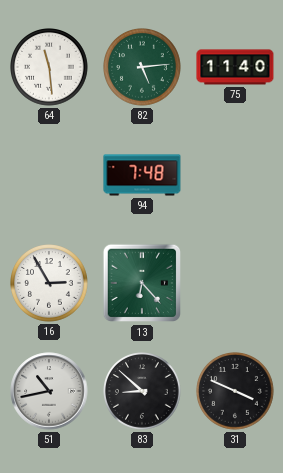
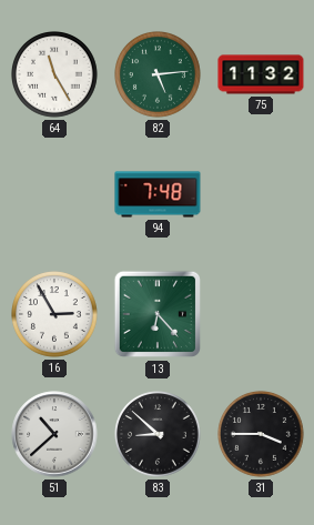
64: 11:29 -> 11:25 (55, 75)
75: 11:40 -> 11:32 (261, 74)
51: 10:43 -> 10:38 (54, 434)
31: 3:49 -> 3:45 (262, 435)
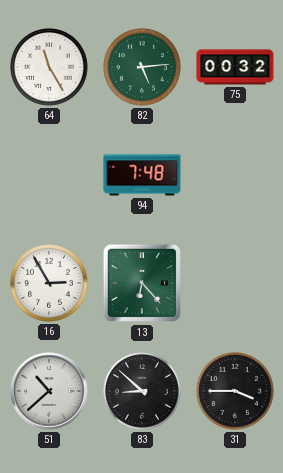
75: 11:32 -> 00:32 (235, 67)
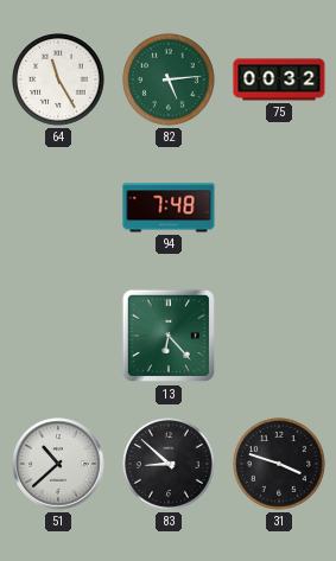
16: 2:55 -> none (50, 284)
31: 3:45 -> 3:48 (280, 465)
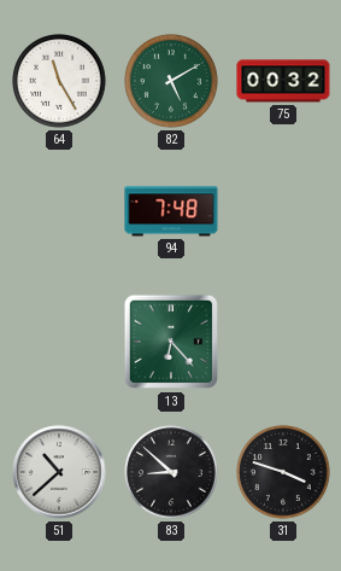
82: 5:14 -> 5:10 (172, 82)
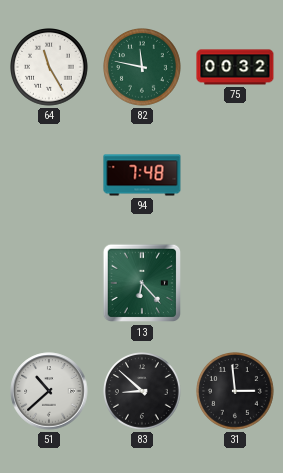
82: 5:10 -> 11:47 (143, 68)
31: 3:48 -> 2:59 (236, 392)
